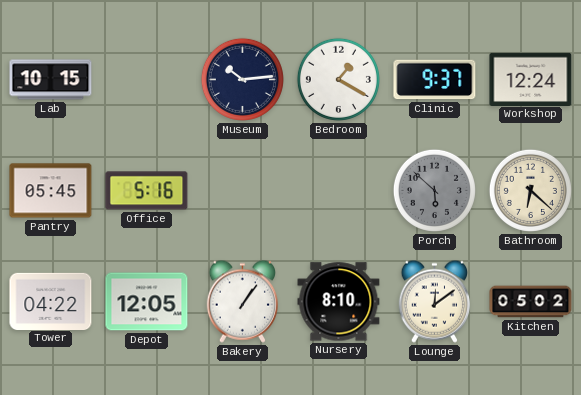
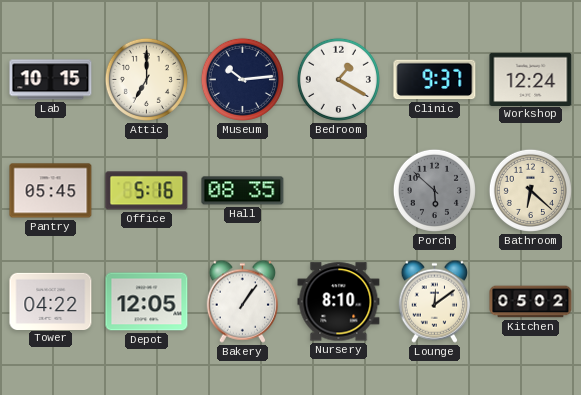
Attic: none -> 7:00 (146, 79)
Hall: none -> 08:35 (243, 191)
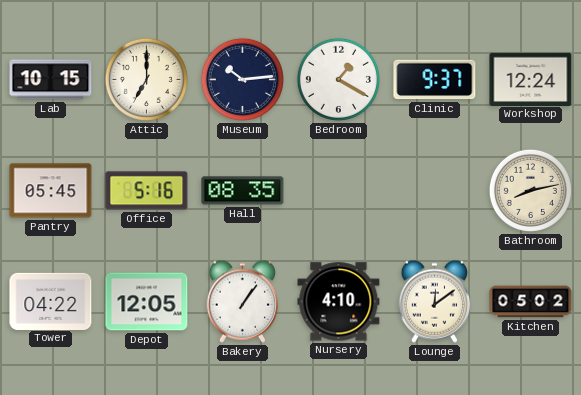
Porch: 5:52 -> none (434, 190)
Bathroom: 6:22 -> 8:13 (530, 190)
Nursery: 8:10 -> 4:10 (339, 302)
